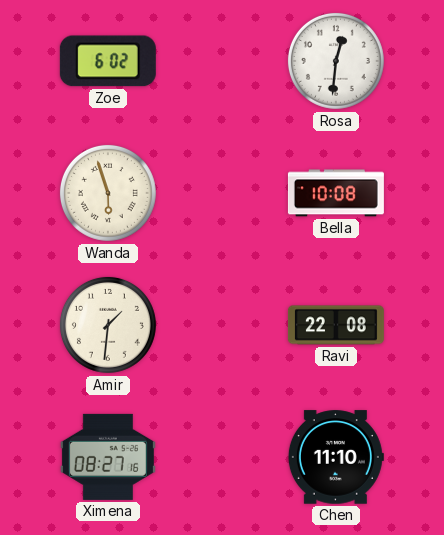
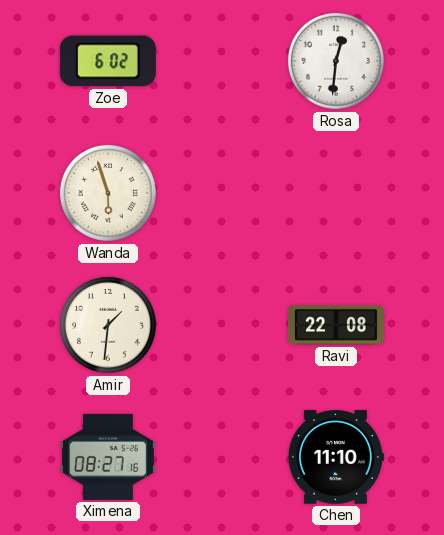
Bella: 10:08 -> none (336, 193)
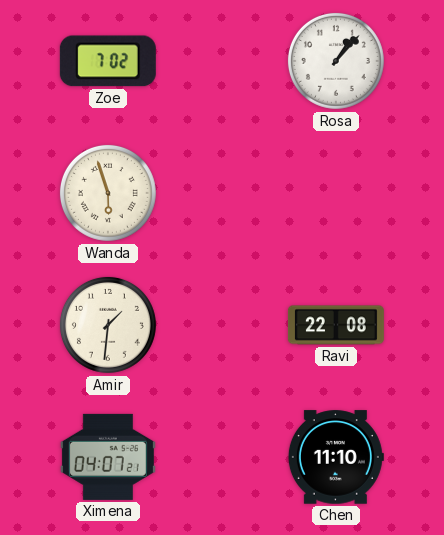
Zoe: 6:02 -> 7:02 (108, 61)
Rosa: 12:31 -> 1:07 (336, 61)
Ximena: 08:27 -> 04:07 (108, 457)
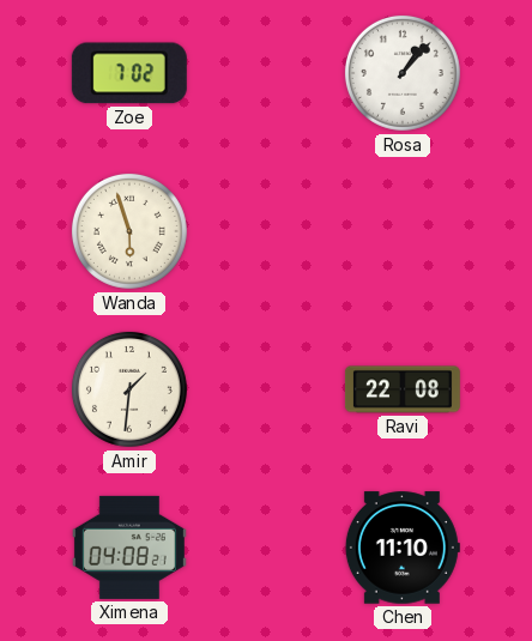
Ximena: 04:07 -> 04:08 (129, 548)
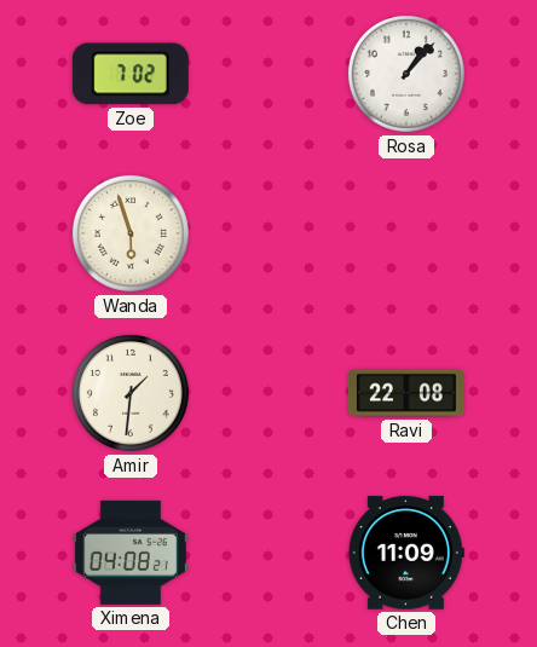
Chen: 11:10 -> 11:09 (406, 553)
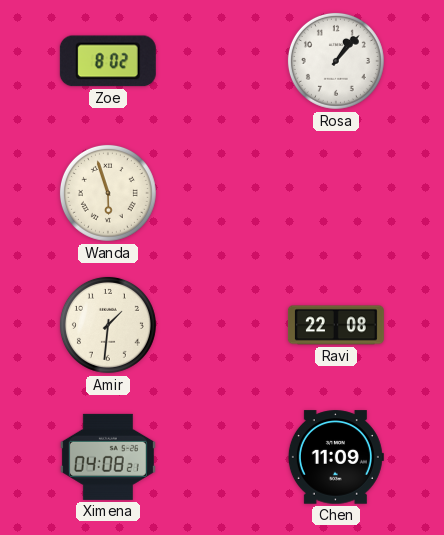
Zoe: 7:02 -> 8:02 (108, 61)
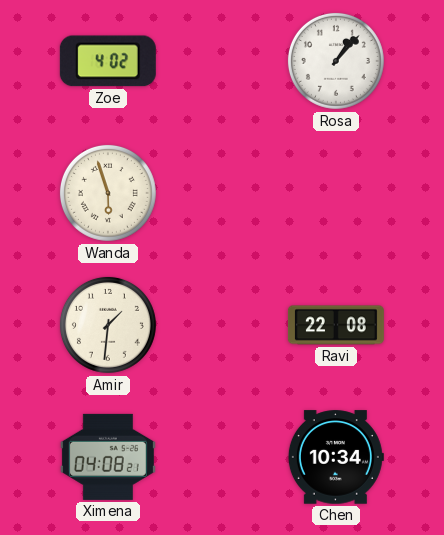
Zoe: 8:02 -> 4:02 (108, 61)
Chen: 11:09 -> 10:34 (336, 457)
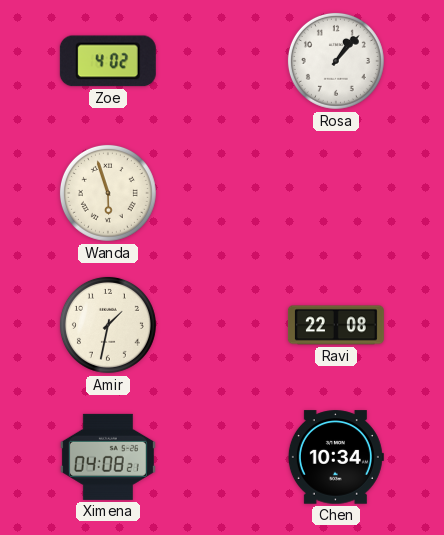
Amir: 1:31 -> 1:32 (108, 325)
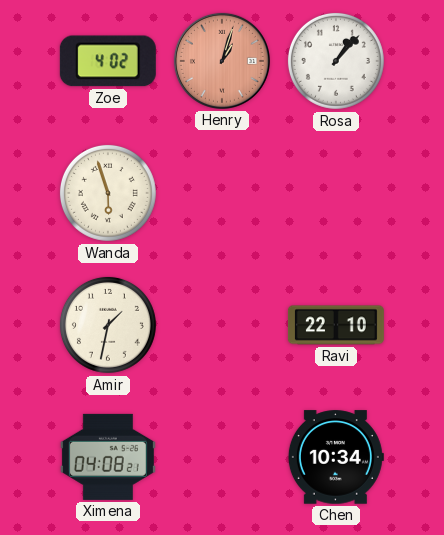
Henry: none -> 1:03 (222, 61)
Ravi: 22:08 -> 22:10 (336, 325)
